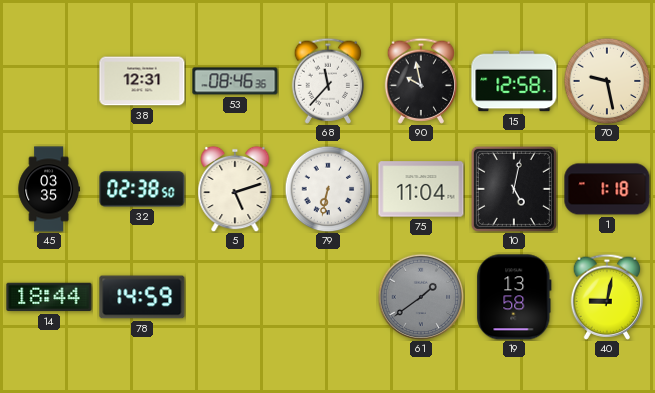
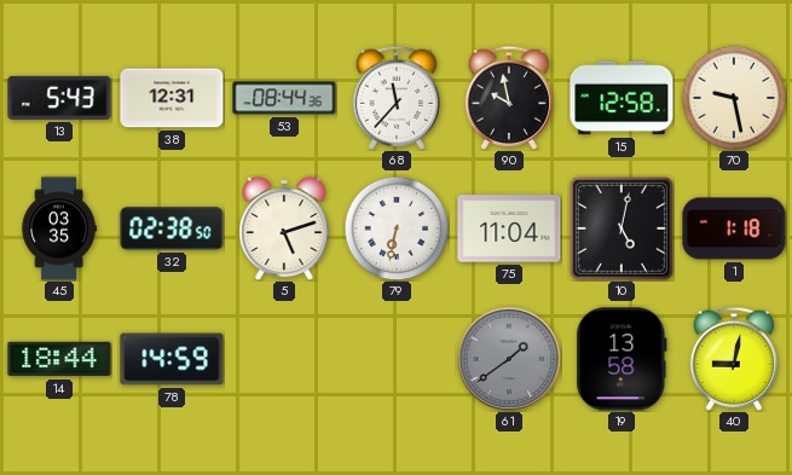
13: none -> 5:43 (59, 98)
53: 08:46 -> 08:44 (284, 98)
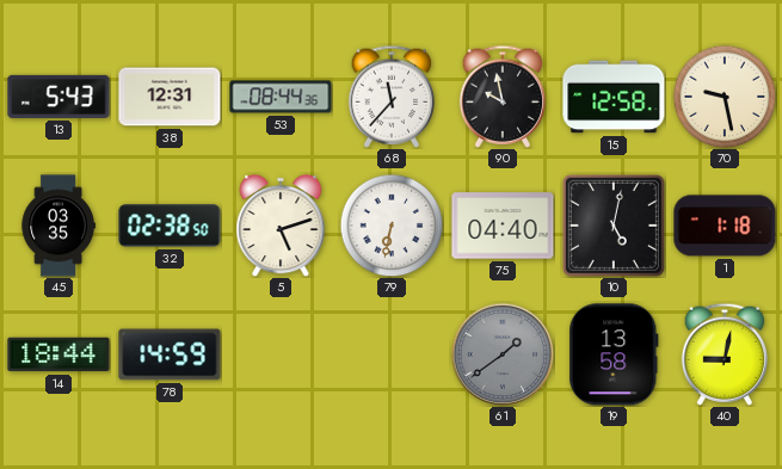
75: 11:04 -> 04:40 (503, 226)
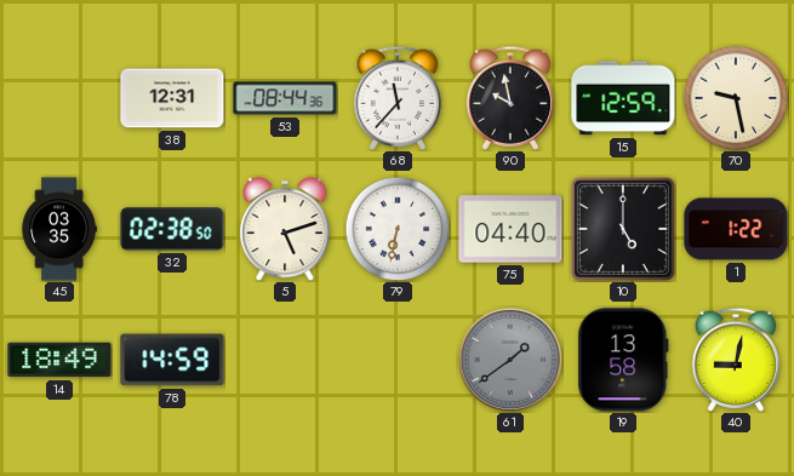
13: 5:43 -> none (59, 97)
15: 12:58 -> 12:59 (623, 98)
10: 5:02 -> 5:00 (623, 229)
1: 1:18 -> 1:22 (736, 229)
14: 18:44 -> 18:49 (59, 360)
